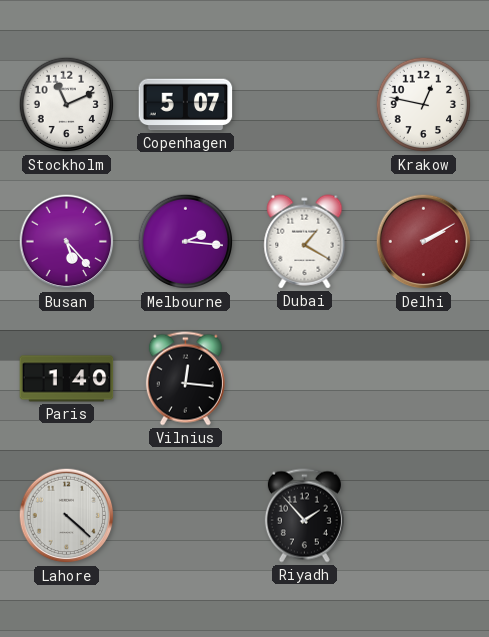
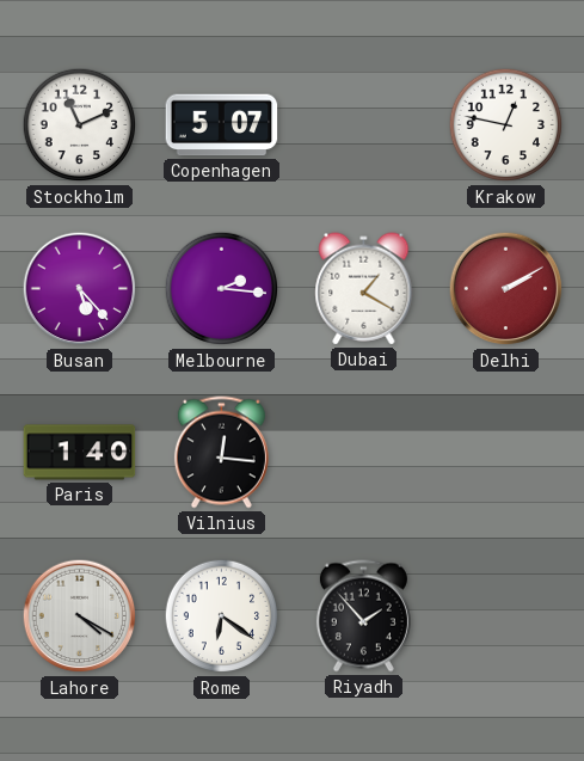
Lahore: 4:22 -> 4:20 (80, 616)
Rome: none -> 6:21 (222, 616)
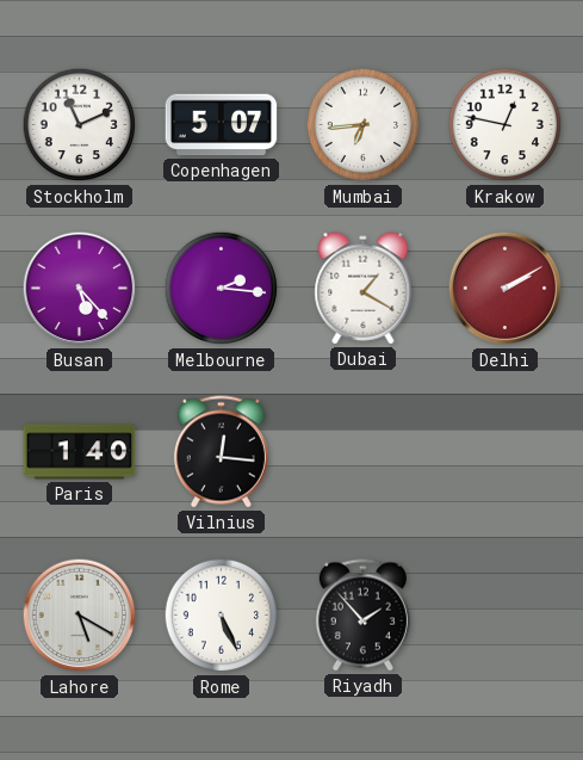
Mumbai: none -> 6:44 (364, 125)
Lahore: 4:20 -> 5:20 (80, 616)
Rome: 6:21 -> 5:26 (222, 616)
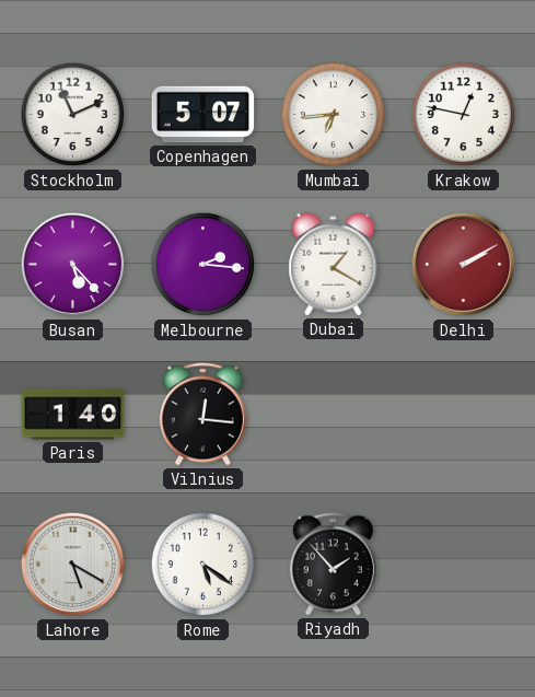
Rome: 5:26 -> 5:21 (203, 565)
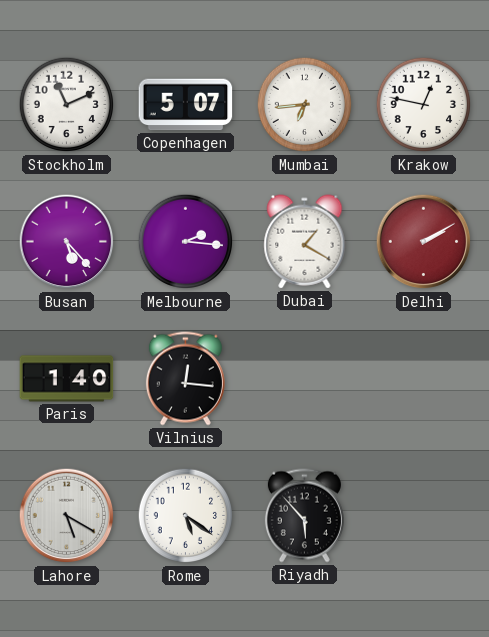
Riyadh: 1:53 -> 5:53 (304, 516)
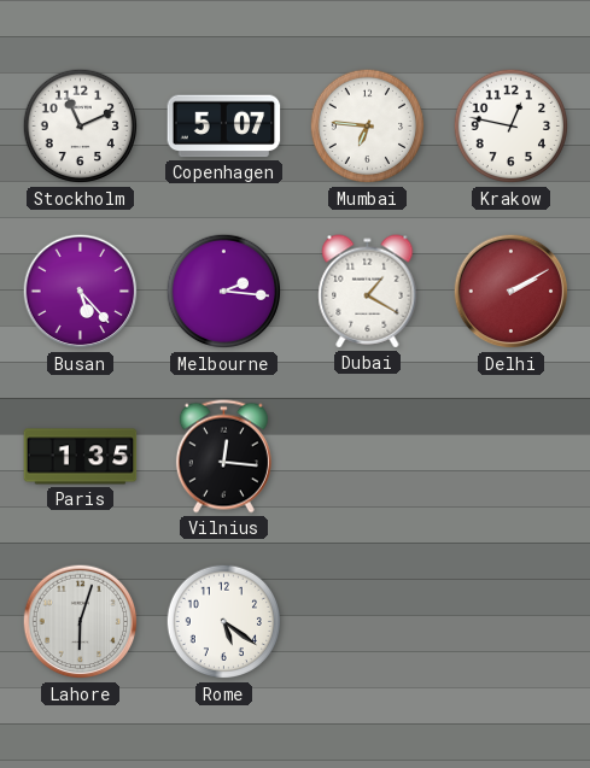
Mumbai: 6:44 -> 6:46 (368, 127)
Paris: 1:40 -> 1:35 (81, 457)
Lahore: 5:20 -> 6:03 (81, 622)
Riyadh: 5:53 -> none (304, 516)
